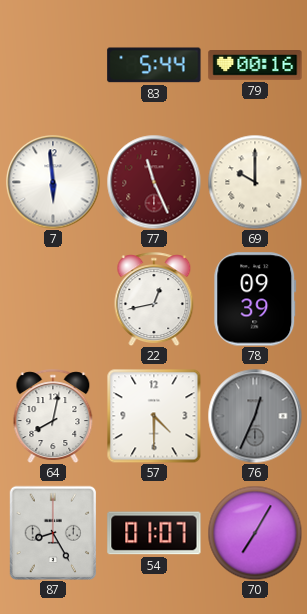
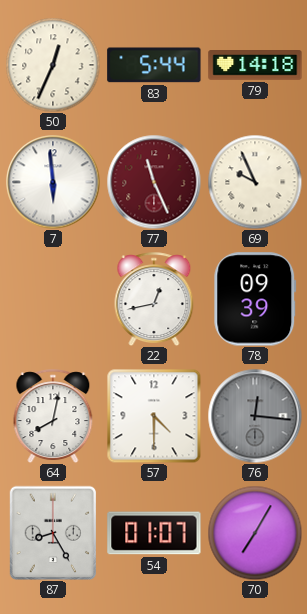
50: none -> 12:34 (53, 65)
79: 00:16 -> 14:18 (255, 66)
69: 10:00 -> 9:56 (255, 182)
76: 12:34 -> 12:16 (255, 416)
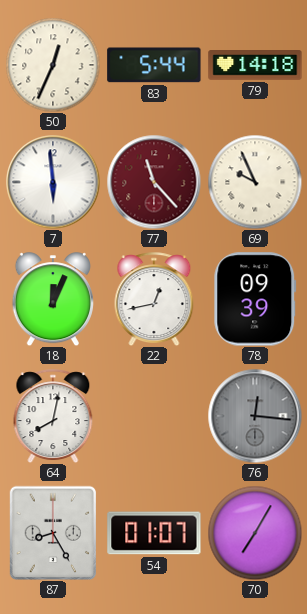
77: 11:26 -> 11:23 (154, 182)
18: none -> 12:04 (53, 299)
57: 4:30 -> none (154, 416)
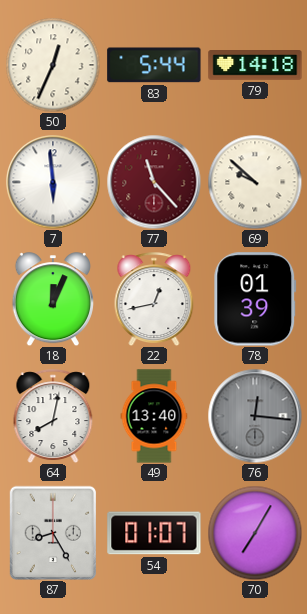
69: 9:56 -> 9:52 (255, 182)
78: 09:39 -> 01:39 (255, 299)
49: none -> 13:40 (154, 416)
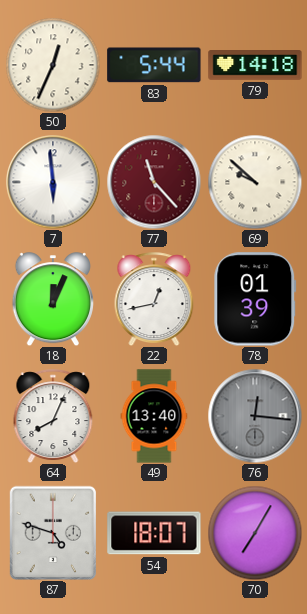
64: 8:02 -> 8:04 (53, 416)
87: 8:25 -> 4:48 (52, 532)
54: 01:07 -> 18:07 (154, 533)
